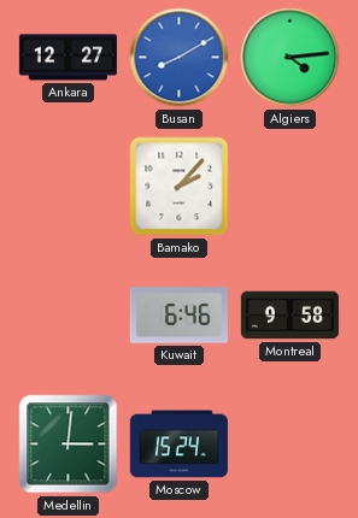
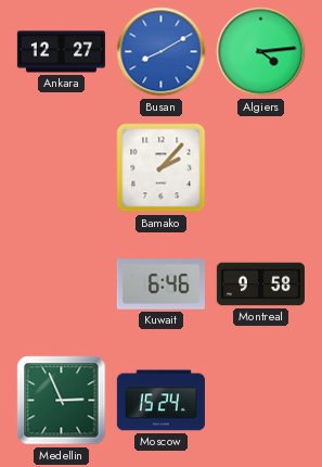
Medellin: 3:01 -> 2:56 (62, 401)
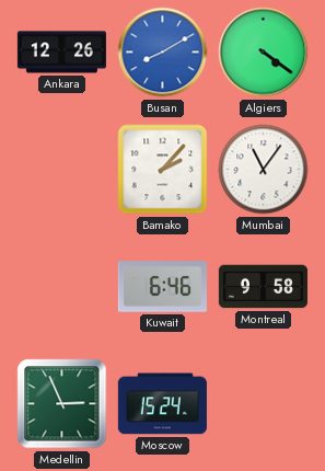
Ankara: 12:27 -> 12:26 (61, 53)
Algiers: 4:14 -> 4:21 (264, 53)
Mumbai: none -> 11:06 (264, 170)
